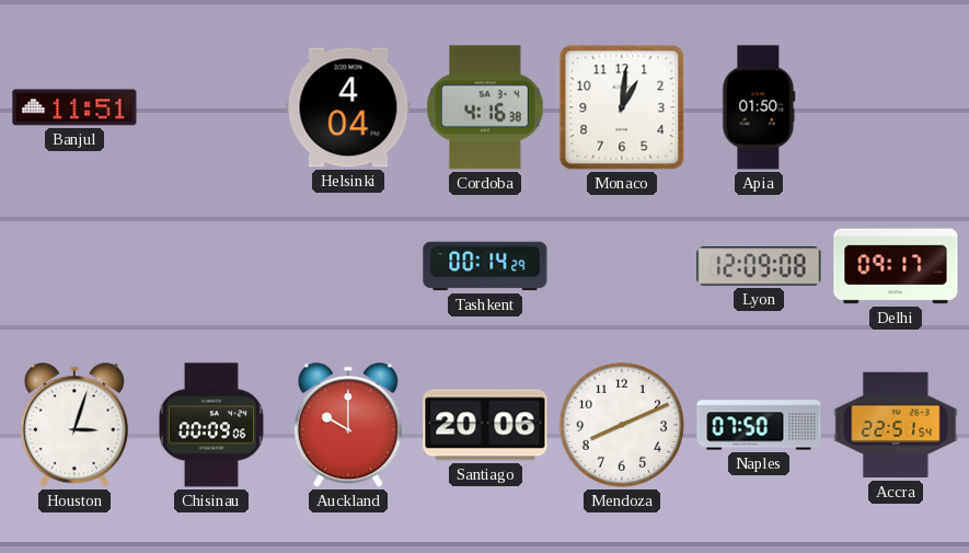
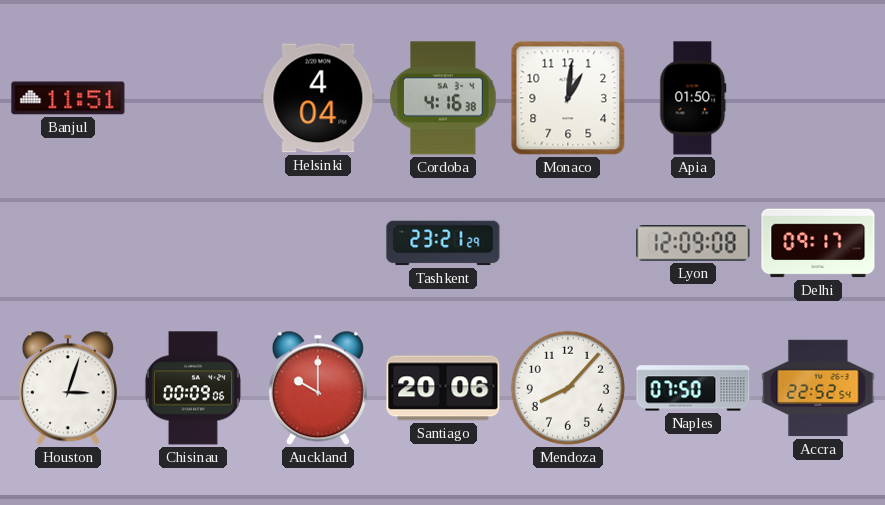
Tashkent: 00:14 -> 23:21 (443, 243)
Mendoza: 8:11 -> 8:07 (568, 388)
Accra: 22:51 -> 22:52 (818, 388)
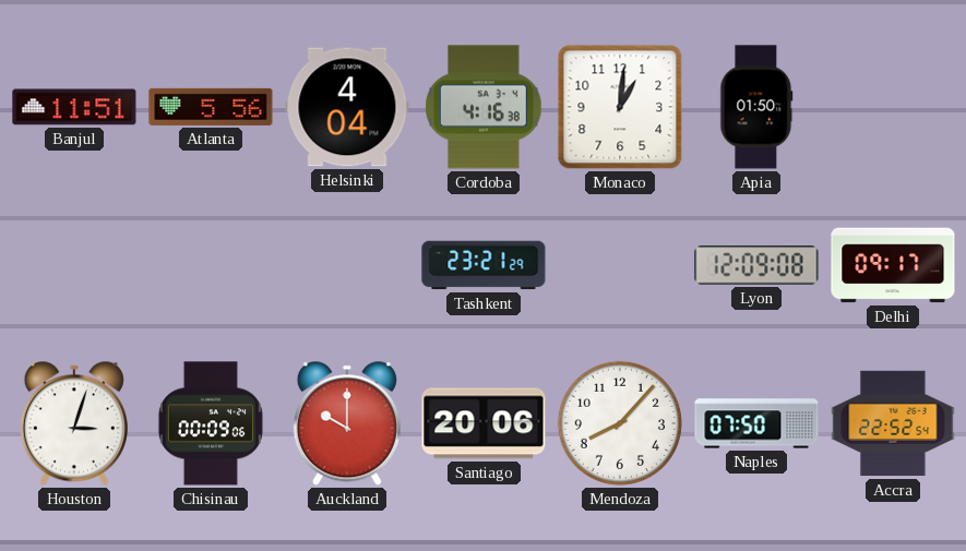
Atlanta: none -> 5:56 (211, 107)
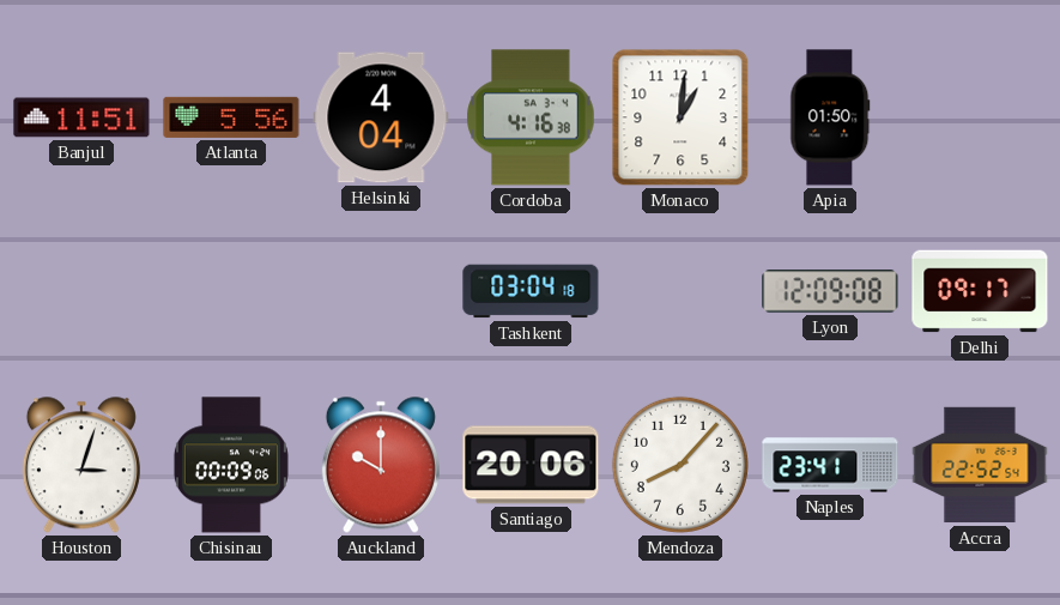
Tashkent: 23:21 -> 03:04 (531, 291)
Naples: 07:50 -> 23:41 (830, 465)
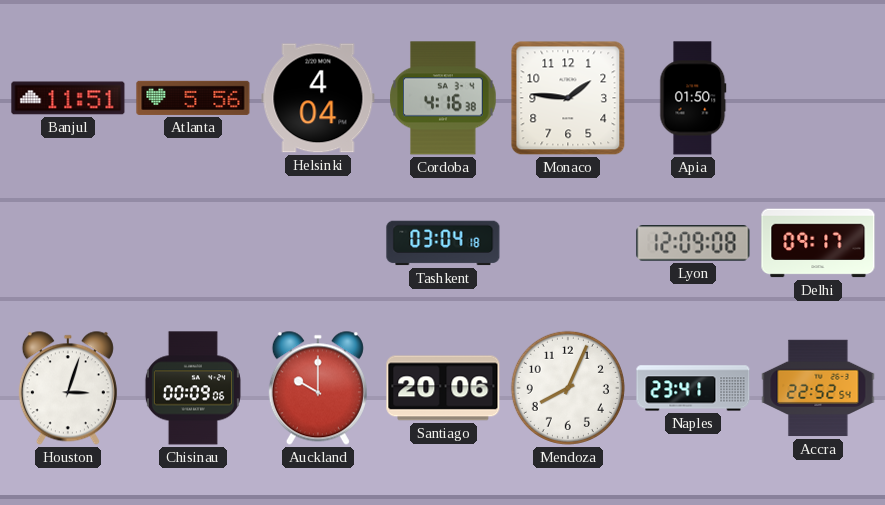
Monaco: 1:01 -> 1:46 (568, 98)
Mendoza: 8:07 -> 8:04 (568, 388)
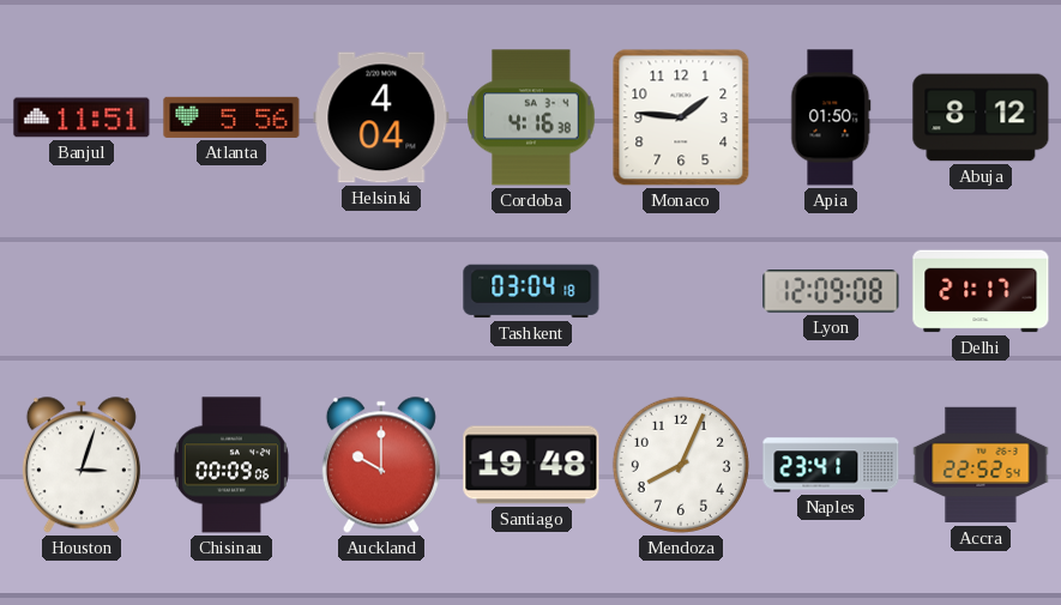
Abuja: none -> 8:12 (981, 117)
Delhi: 09:17 -> 21:17 (981, 291)
Santiago: 20:06 -> 19:48 (531, 465)
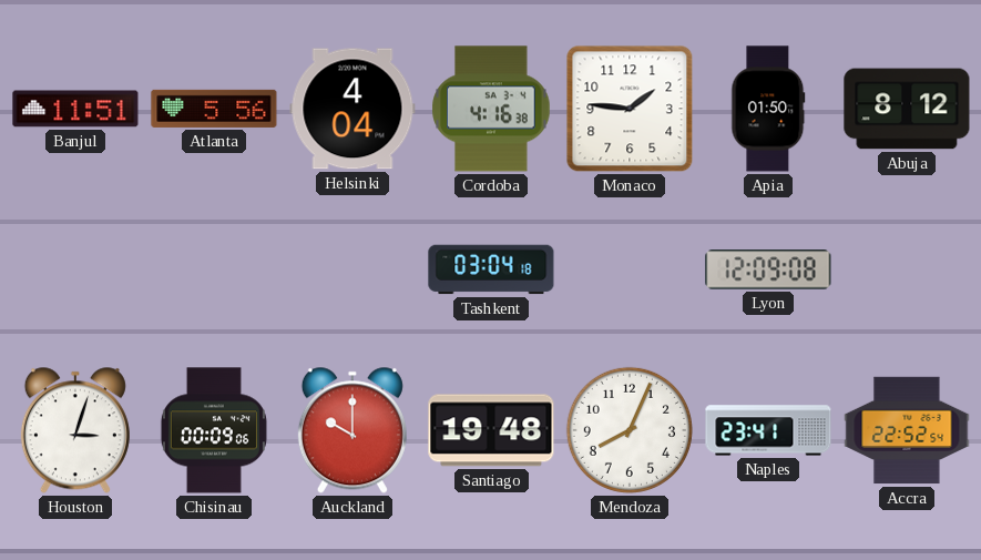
Delhi: 21:17 -> none (981, 291)
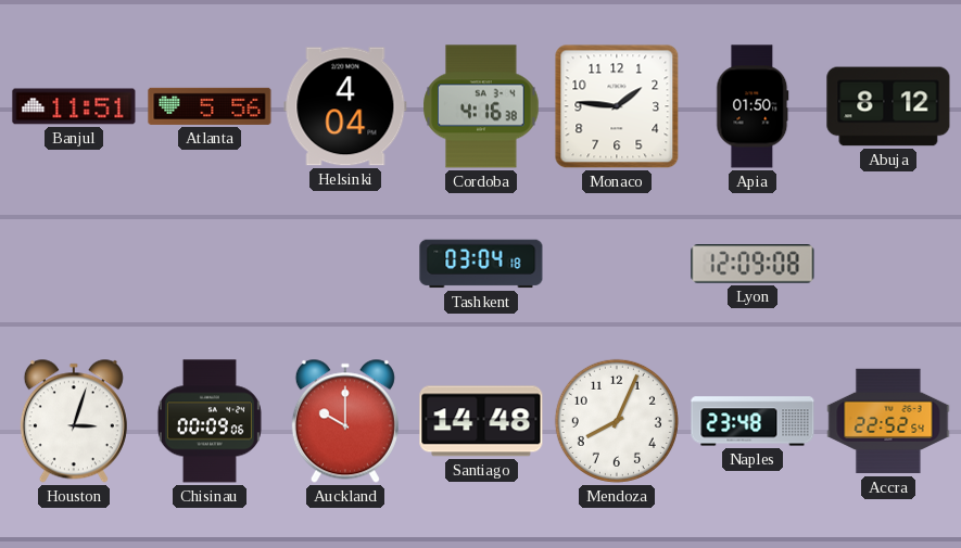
Santiago: 19:48 -> 14:48 (481, 421)
Naples: 23:41 -> 23:48 (753, 421)
